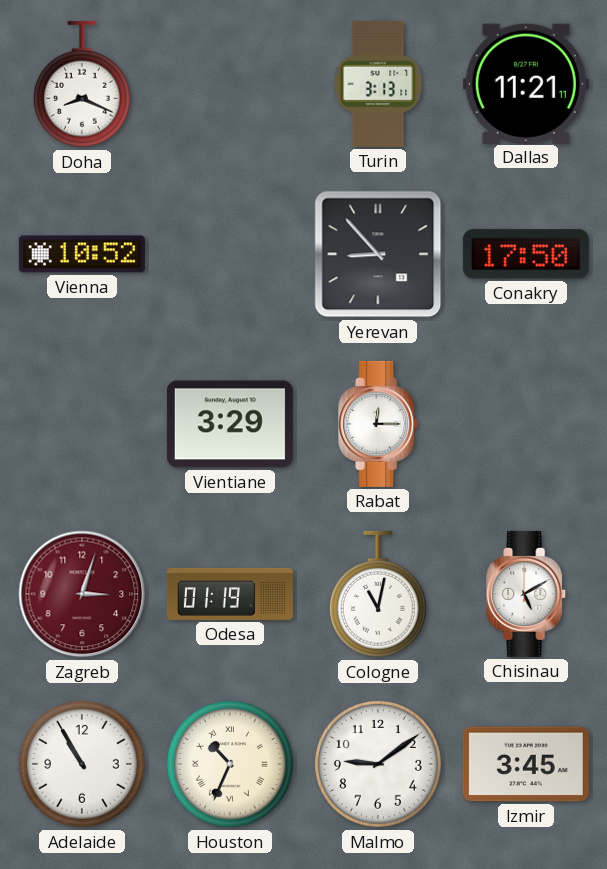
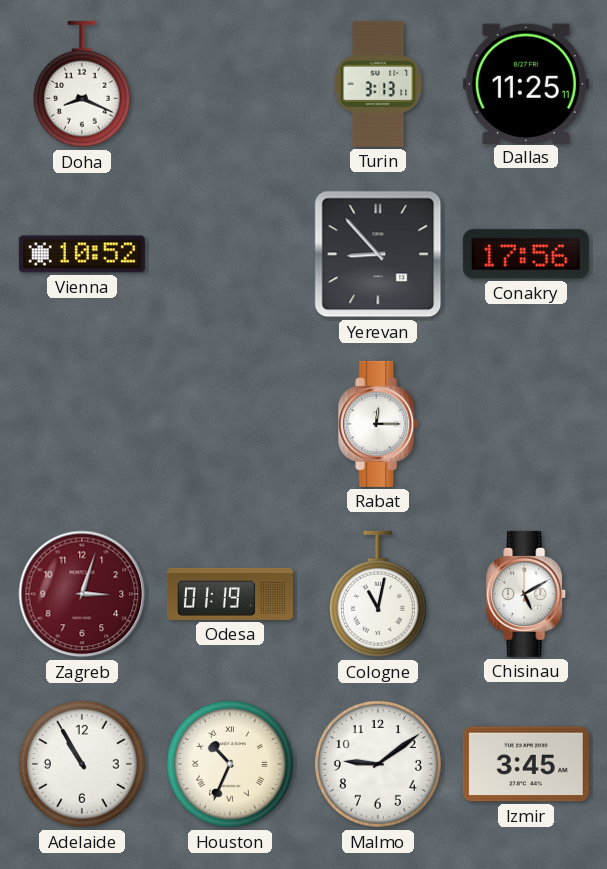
Dallas: 11:21 -> 11:25 (526, 83)
Conakry: 17:50 -> 17:56 (526, 254)
Vientiane: 3:29 -> none (230, 424)
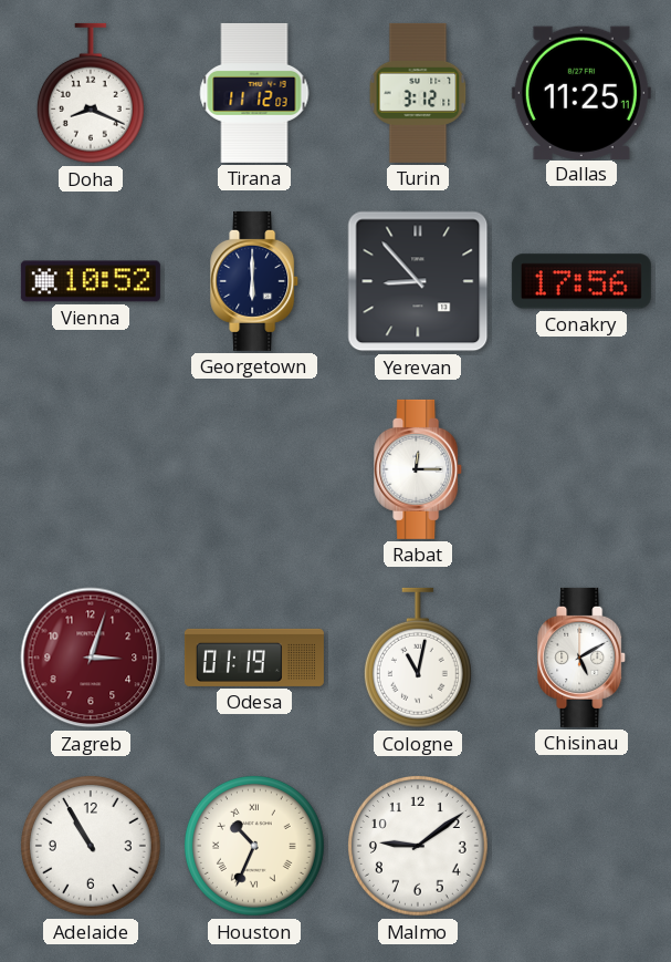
Tirana: none -> 11:12 (254, 93)
Turin: 3:13 -> 3:12 (418, 93)
Georgetown: none -> 6:00 (255, 281)
Izmir: 3:45 -> none (526, 764)
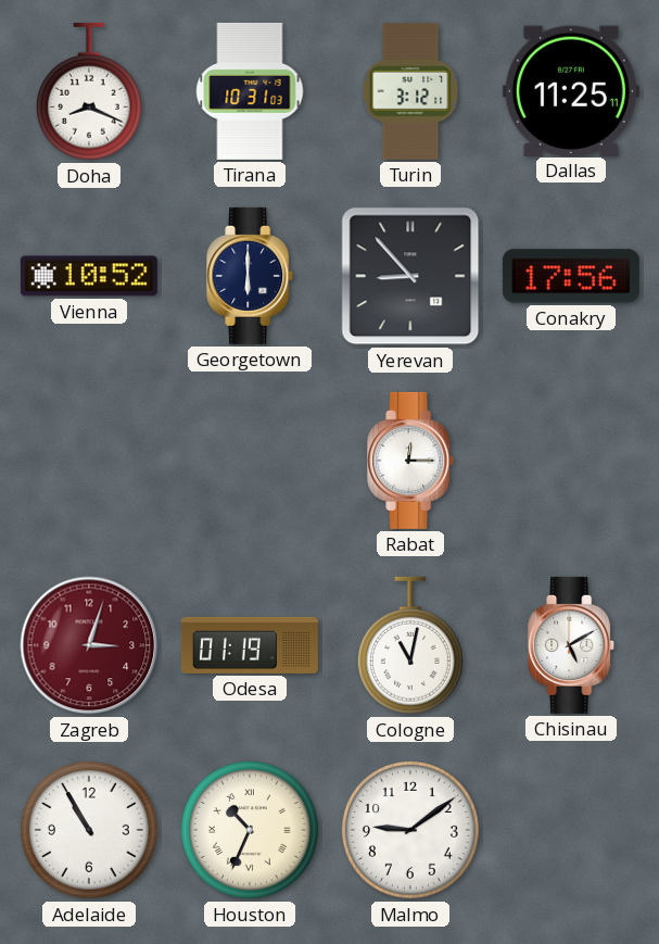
Tirana: 11:12 -> 10:31 (250, 91)
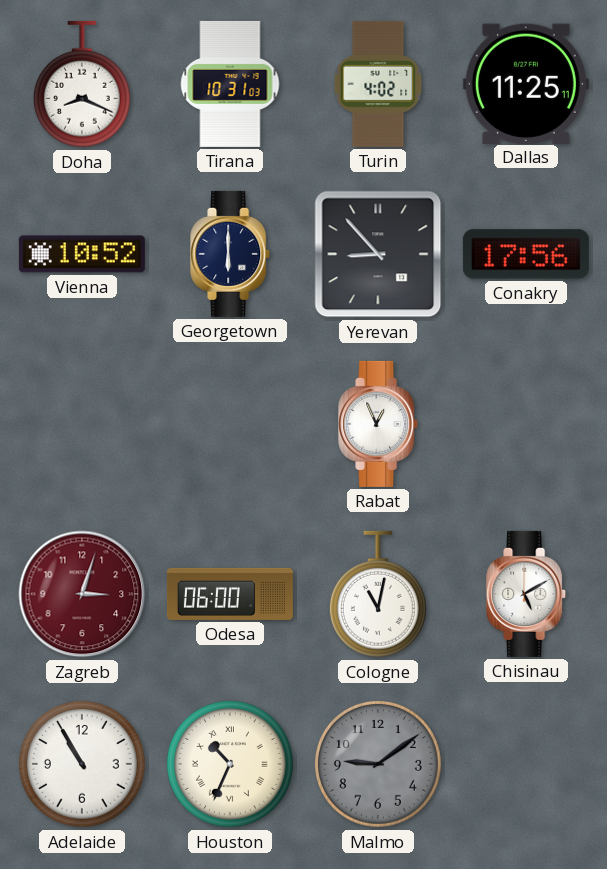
Turin: 3:12 -> 4:02 (378, 84)
Rabat: 12:15 -> 12:56 (379, 424)
Odesa: 01:19 -> 06:00 (230, 594)
Malmo dial: white -> grey (378, 764)
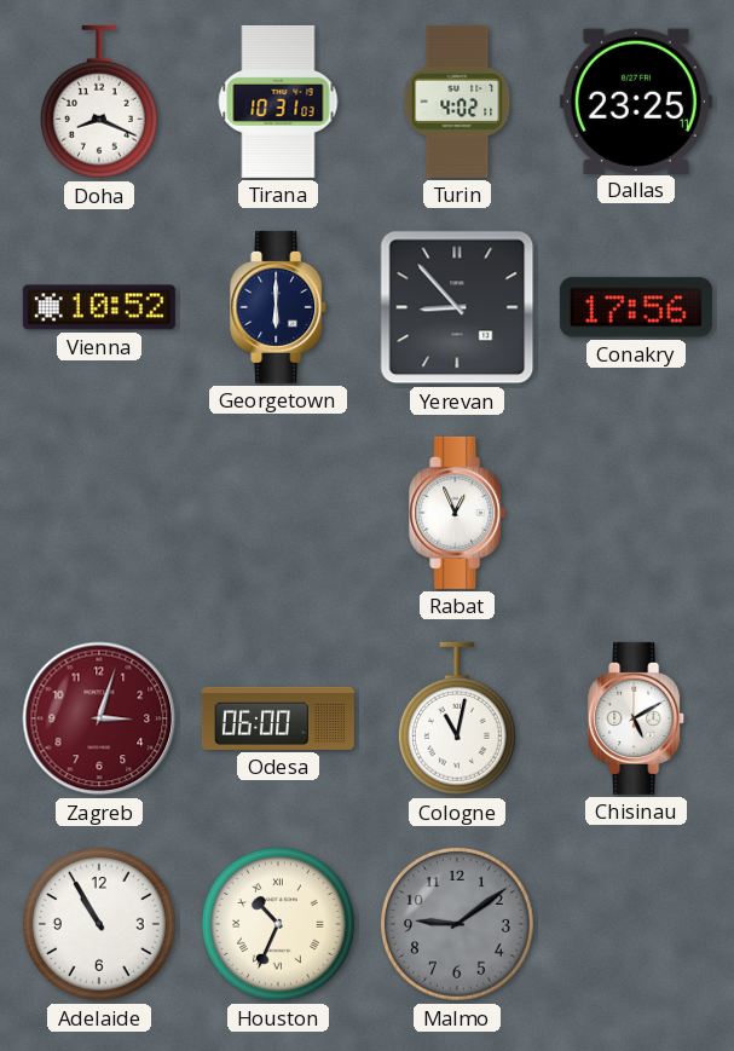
Dallas: 11:25 -> 23:25 (636, 100)
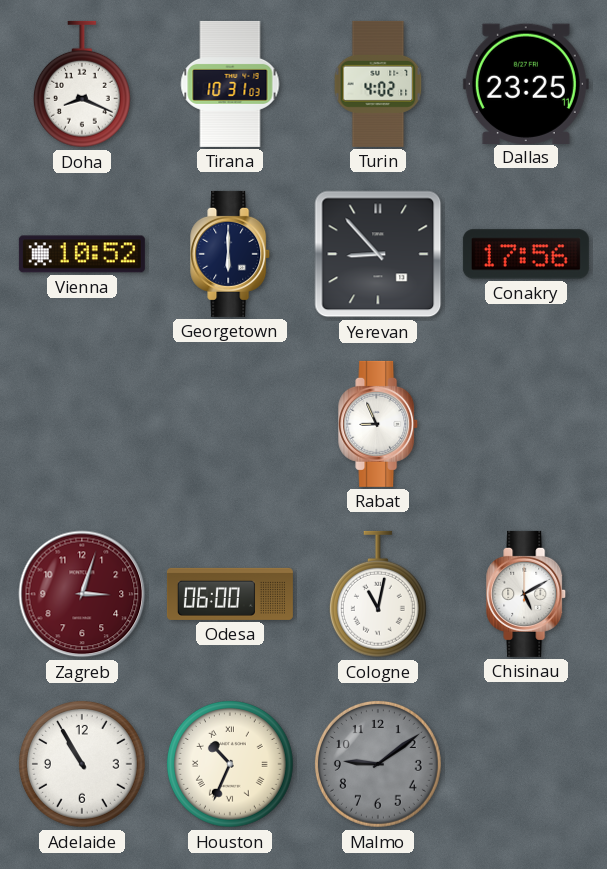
Rabat: 12:56 -> 8:56 (379, 424)
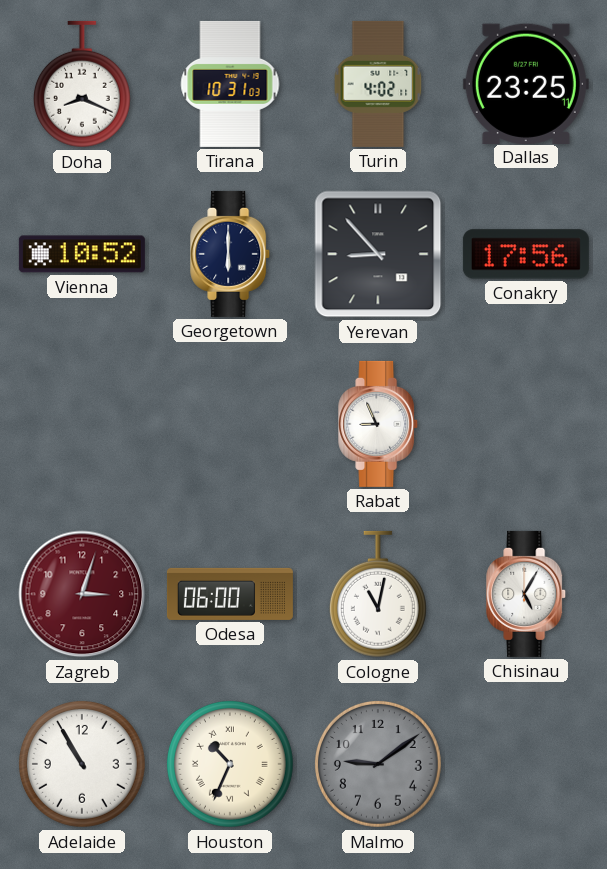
Chisinau: 5:10 -> 5:05 (527, 594)
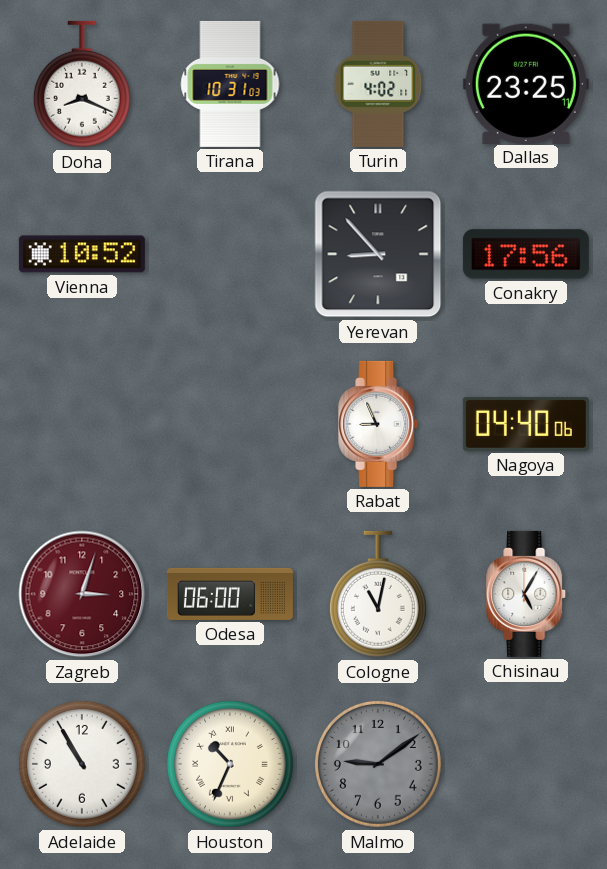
Georgetown: 6:00 -> none (231, 254)
Nagoya: none -> 04:40 (526, 424)
